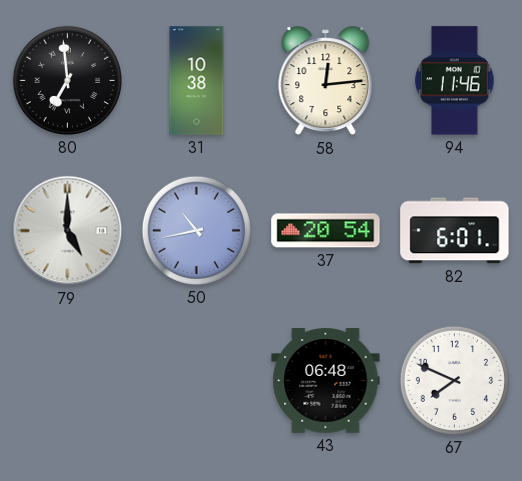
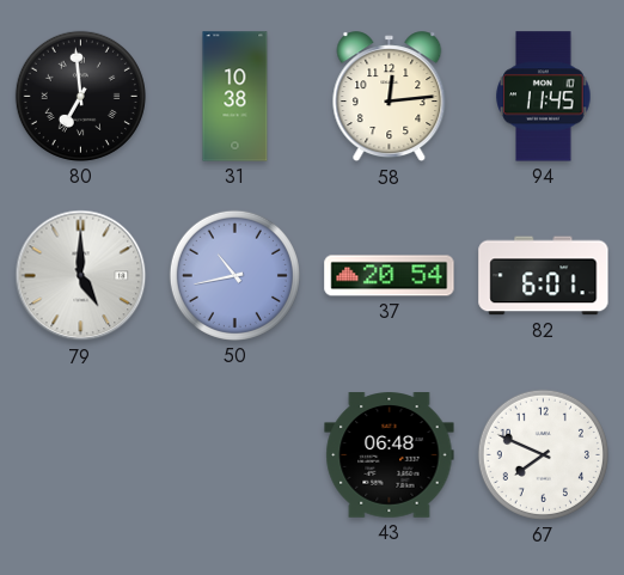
94: 11:46 -> 11:45 (544, 97)
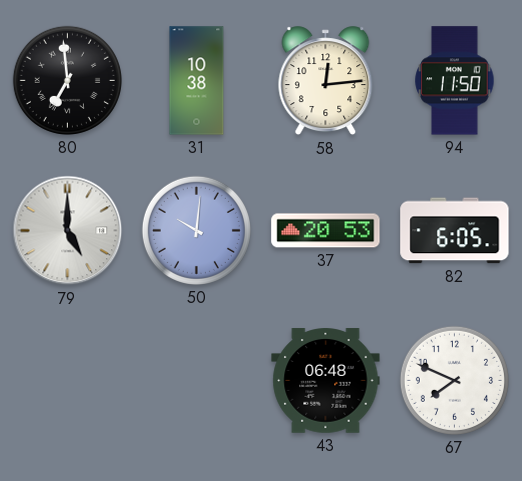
94: 11:45 -> 11:50 (455, 81)
50: 10:43 -> 10:01 (196, 230)
37: 20:54 -> 20:53 (326, 231)
82: 6:01 -> 6:05 (455, 231)
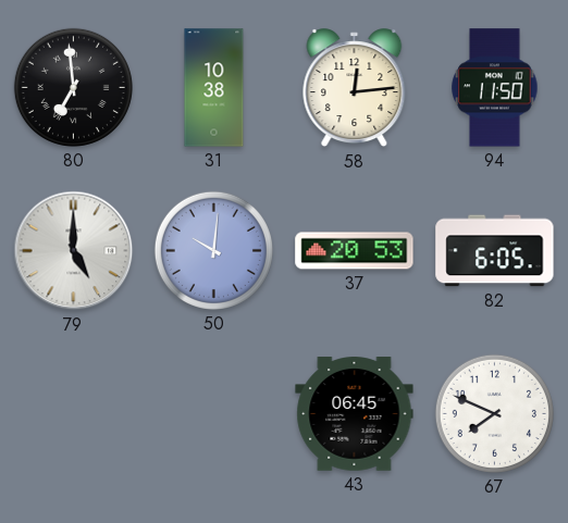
43: 06:48 -> 06:45 (355, 414)
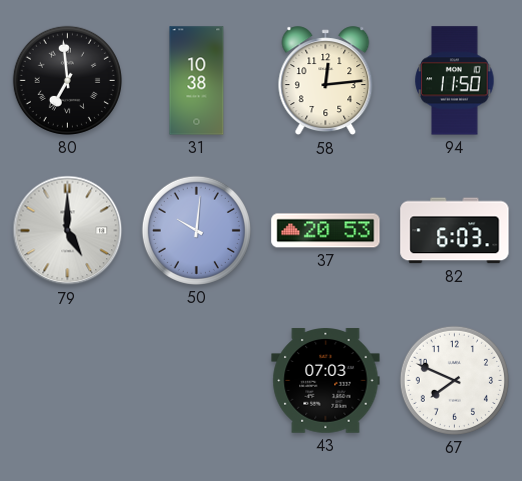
82: 6:05 -> 6:03 (455, 231)
43: 06:45 -> 07:03 (326, 381)
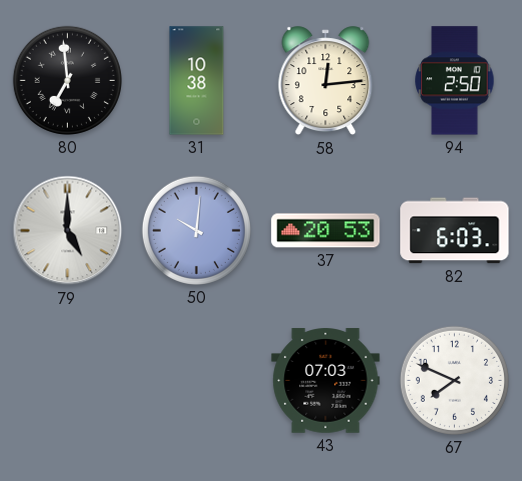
94: 11:50 -> 2:50 (455, 81)
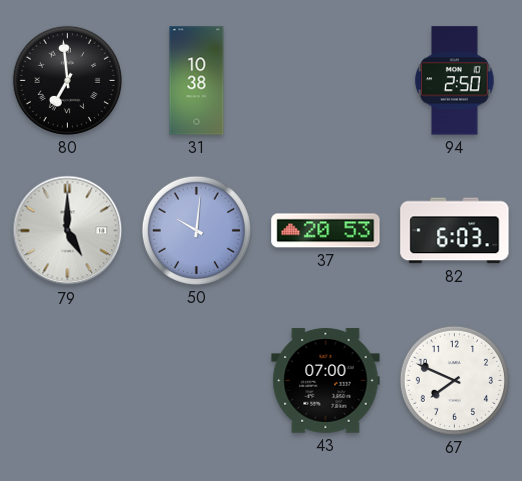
58: 12:14 -> none (326, 81)
43: 07:03 -> 07:00 (326, 381)
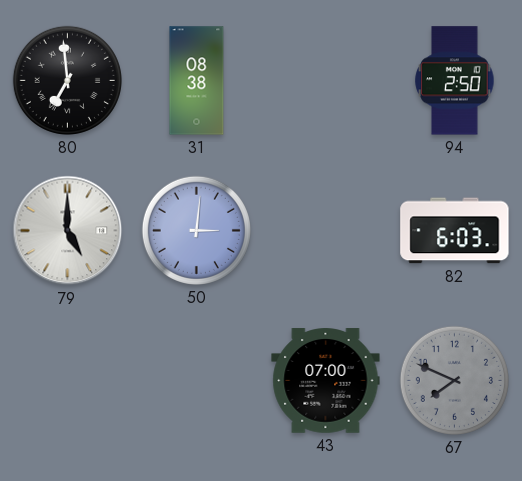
31: 10:38 -> 08:38 (197, 81)
50: 10:01 -> 3:01 (196, 230)
37: 20:53 -> none (326, 231)
67 dial: white -> grey (454, 380)
